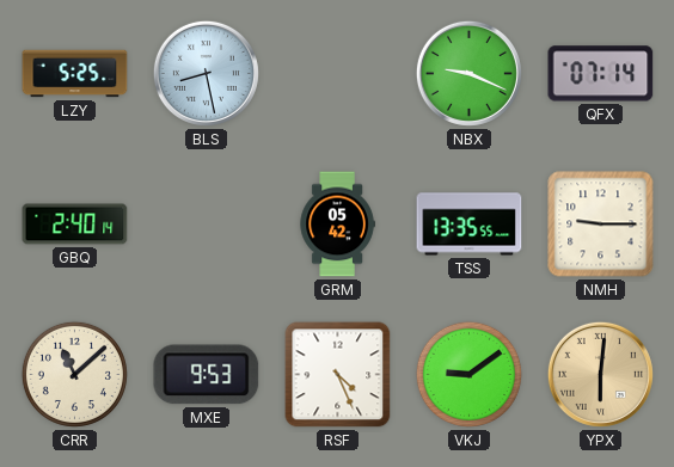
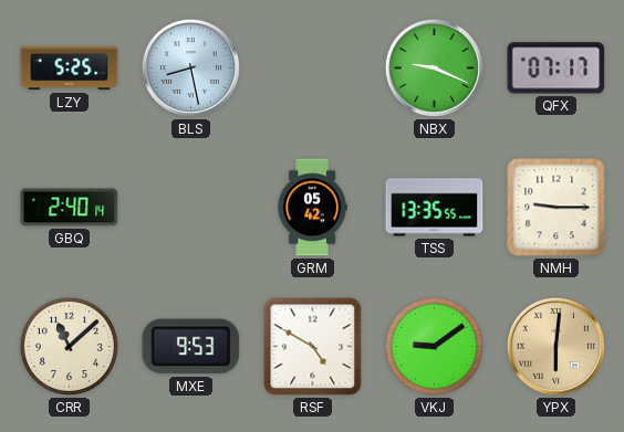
QFX: 07:14 -> 07:17 (557, 69)
RSF: 4:26 -> 4:50 (313, 347)
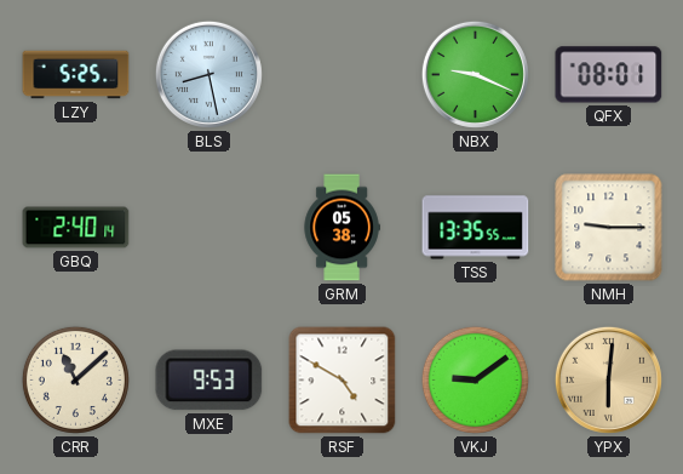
QFX: 07:17 -> 08:01 (609, 75)
GRM: 05:42 -> 05:38 (342, 228)
